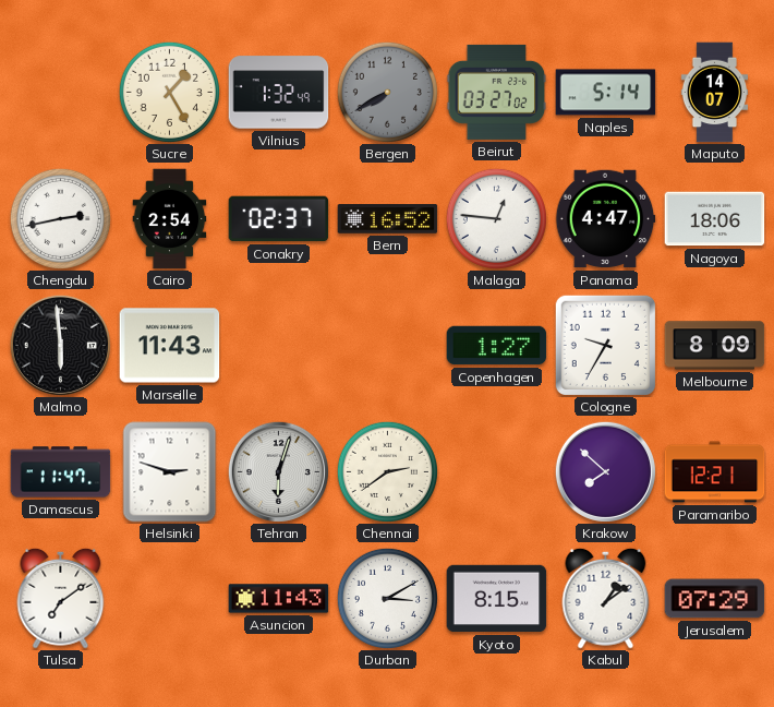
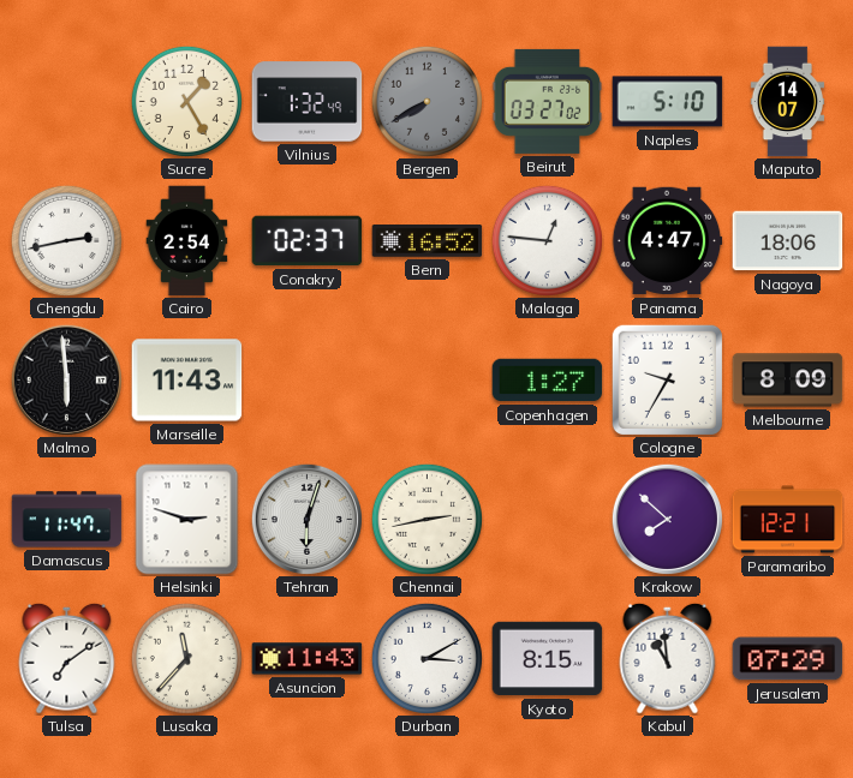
Naples: 5:14 -> 5:10 (668, 102)
Chennai: 2:39 -> 2:43 (426, 519)
Lusaka: none -> 11:37 (186, 658)
Kabul: 1:09 -> 10:59 (668, 658)
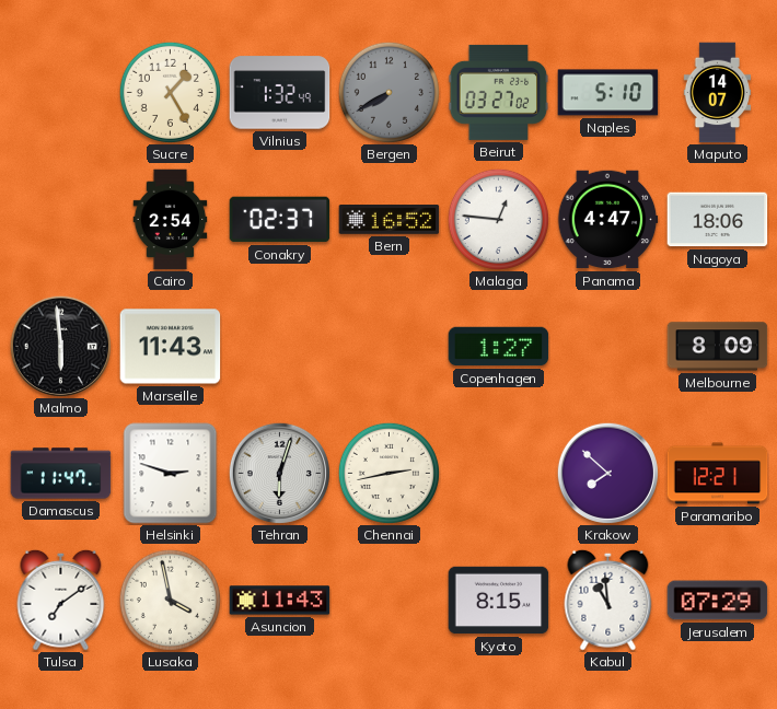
Chengdu: 2:43 -> none (66, 240)
Cologne: 9:35 -> none (667, 379)
Lusaka: 11:37 -> 3:58 (170, 600)
Durban: 3:10 -> none (426, 658)
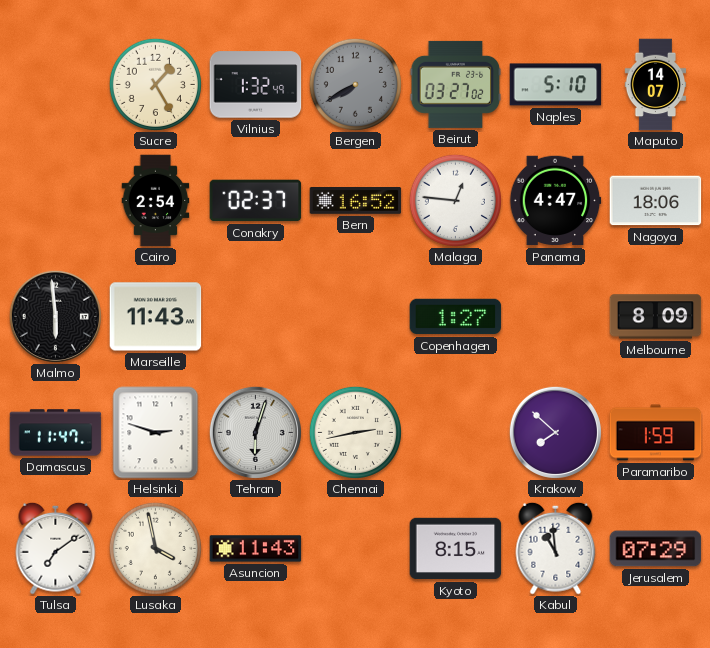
Paramaribo: 12:21 -> 1:59 (656, 433)
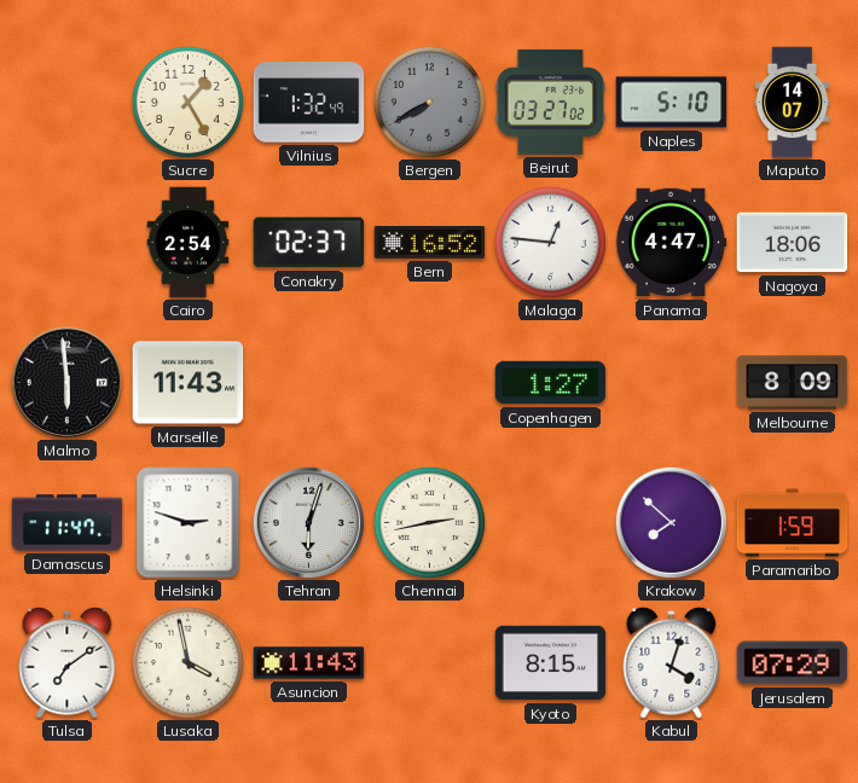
Kabul: 10:59 -> 4:03 (672, 662)
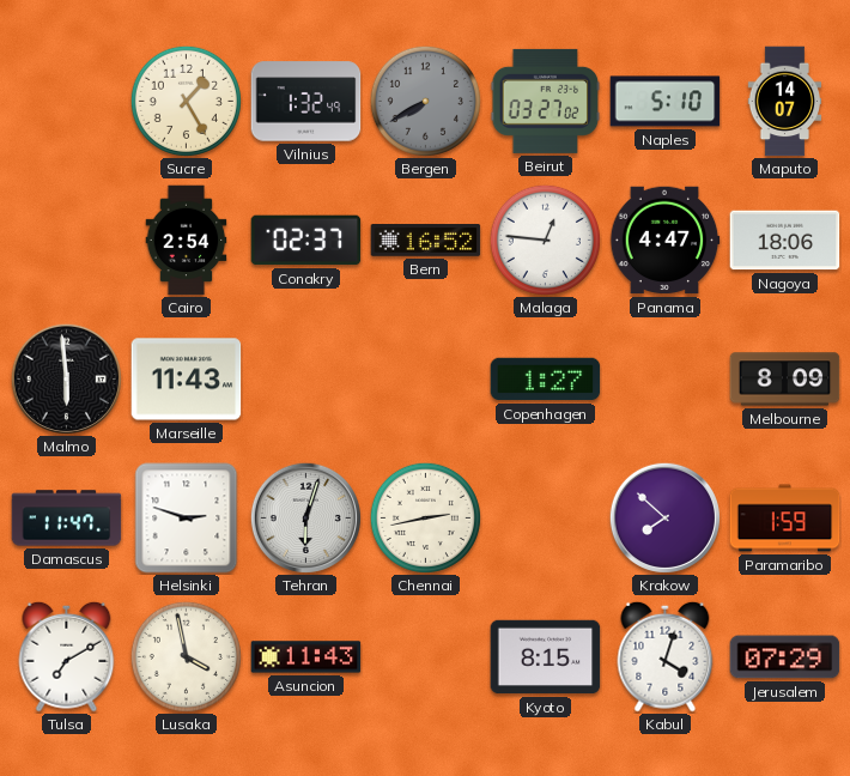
Tulsa: 7:09 -> 7:10 (67, 656)
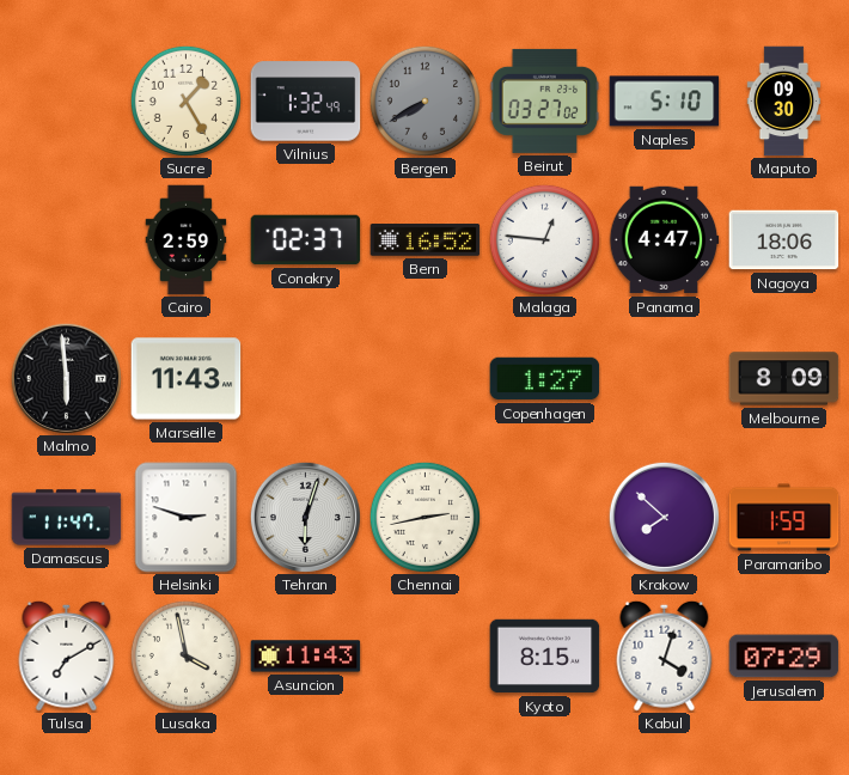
Maputo: 14:07 -> 09:30 (784, 102)
Cairo: 2:54 -> 2:59 (187, 240)
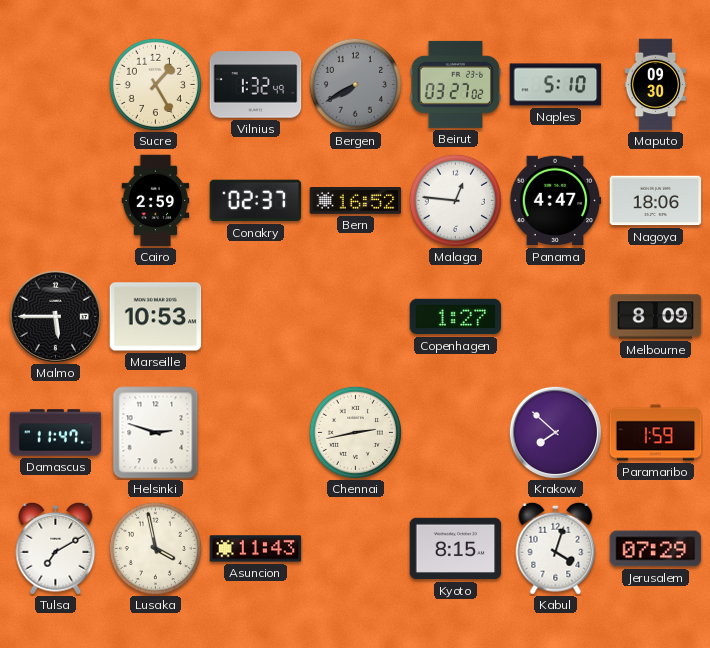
Malmo: 5:59 -> 5:45 (55, 316)
Marseille: 11:43 -> 10:53 (156, 317)
Tehran: 6:03 -> none (305, 517)
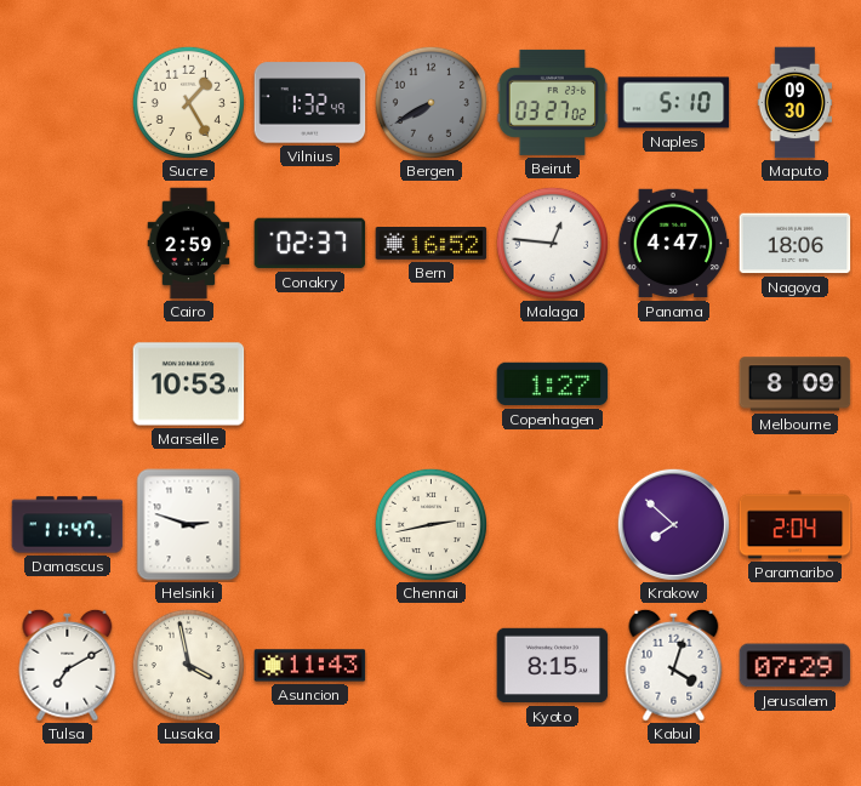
Malmo: 5:45 -> none (55, 316)
Paramaribo: 1:59 -> 2:04 (796, 525)
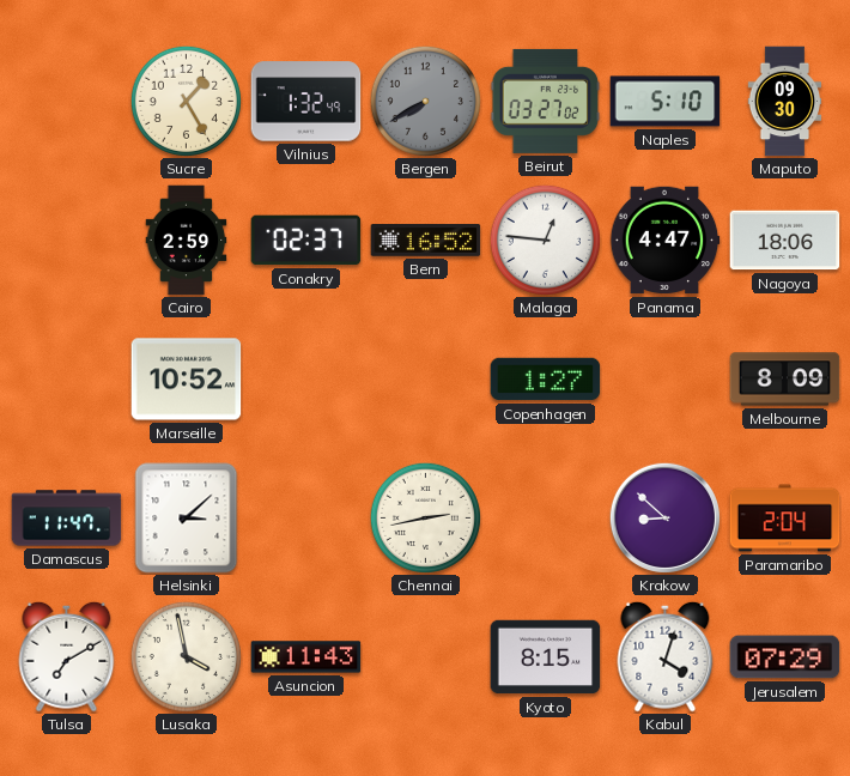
Marseille: 10:53 -> 10:52 (187, 380)
Helsinki: 2:48 -> 3:08 (187, 519)
Krakow: 7:52 -> 8:52 (664, 517)
